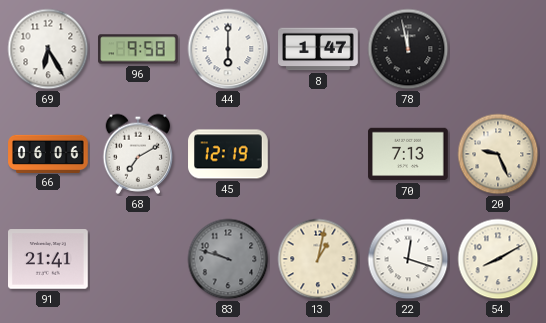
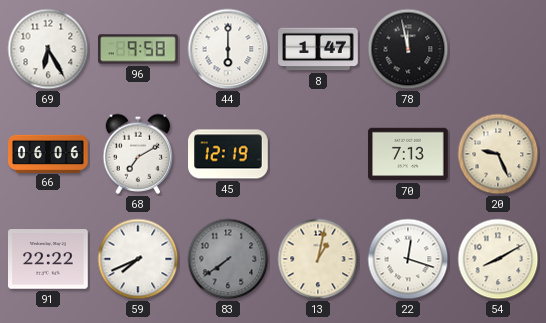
91: 21:41 -> 22:22 (49, 259)
59: none -> 7:41 (138, 259)
83: 9:48 -> 7:39 (228, 259)
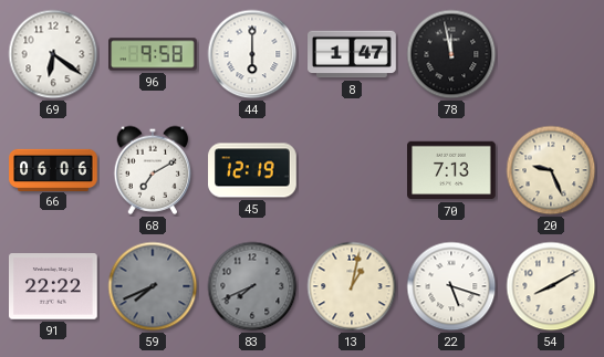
69: 6:25 -> 6:21 (53, 54)
59 dial: white -> grey (153, 286)
83: 7:39 -> 7:41 (252, 286)
22: 12:18 -> 5:18 (451, 286)
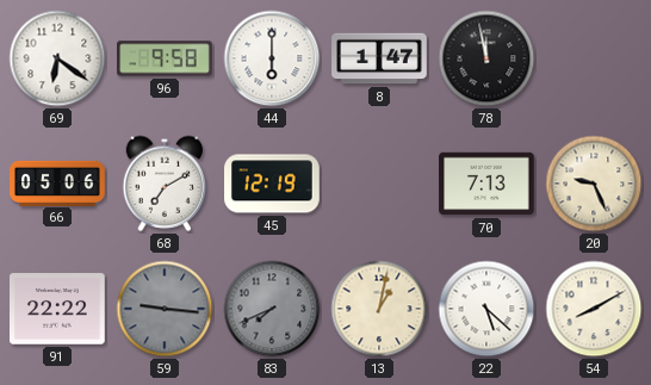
66: 06:06 -> 05:06 (57, 182)
59: 7:41 -> 9:16 (165, 309)
22: 5:18 -> 5:22 (486, 309)
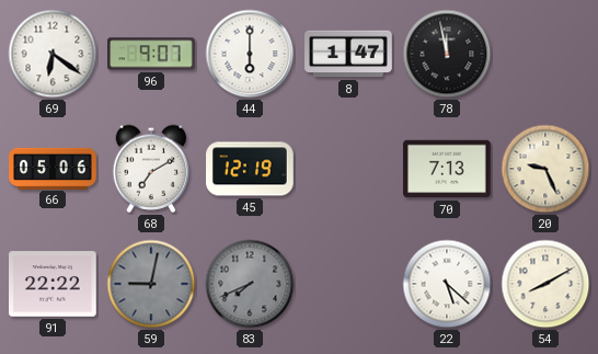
96: 9:58 -> 9:07 (151, 54)
59: 9:16 -> 9:02 (151, 284)
13: 1:02 -> none (379, 309)
